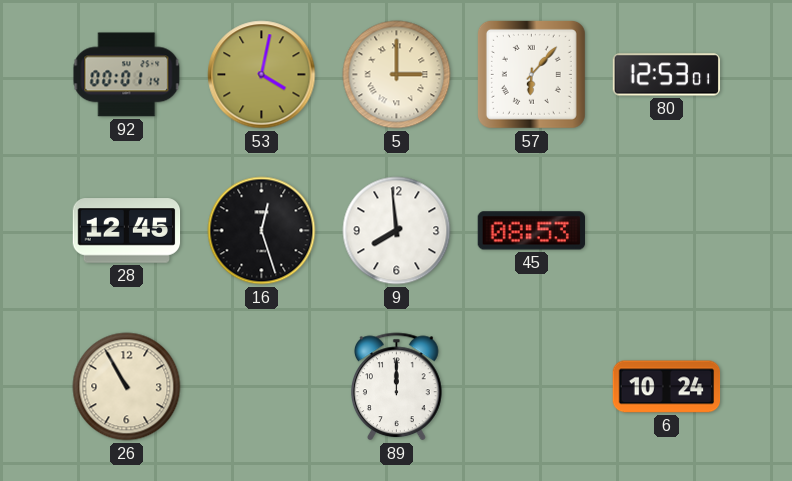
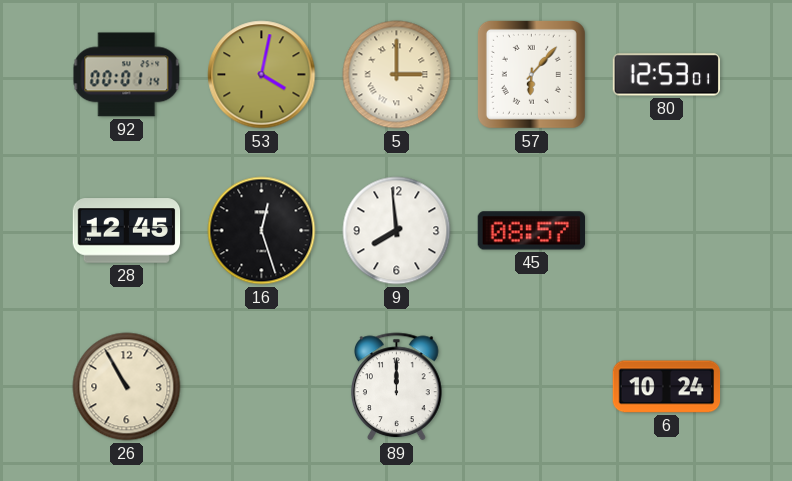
45: 08:53 -> 08:57 (531, 231)
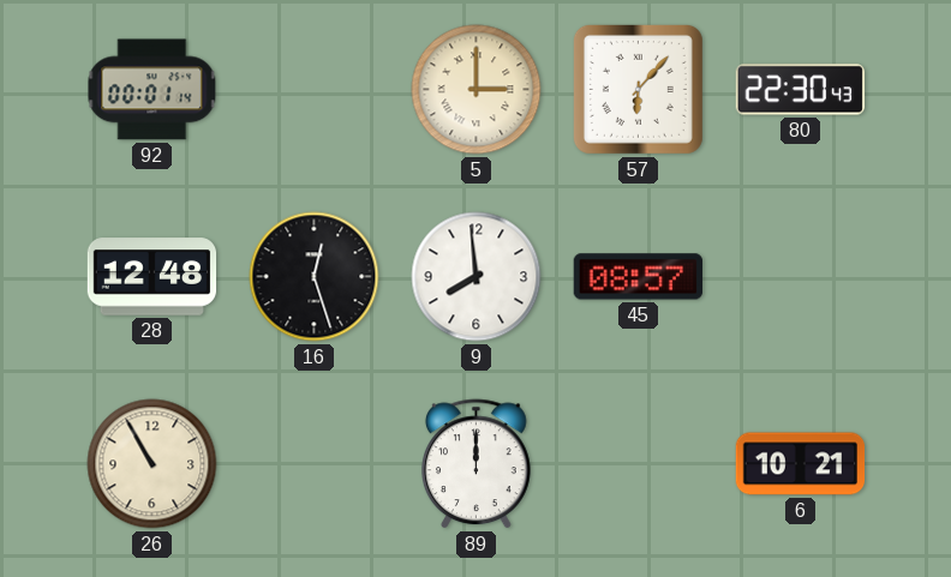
53: 4:02 -> none (262, 75)
80: 12:53 -> 22:30 (801, 90)
28: 12:45 -> 12:48 (152, 277)
6: 10:24 -> 10:21 (801, 464)
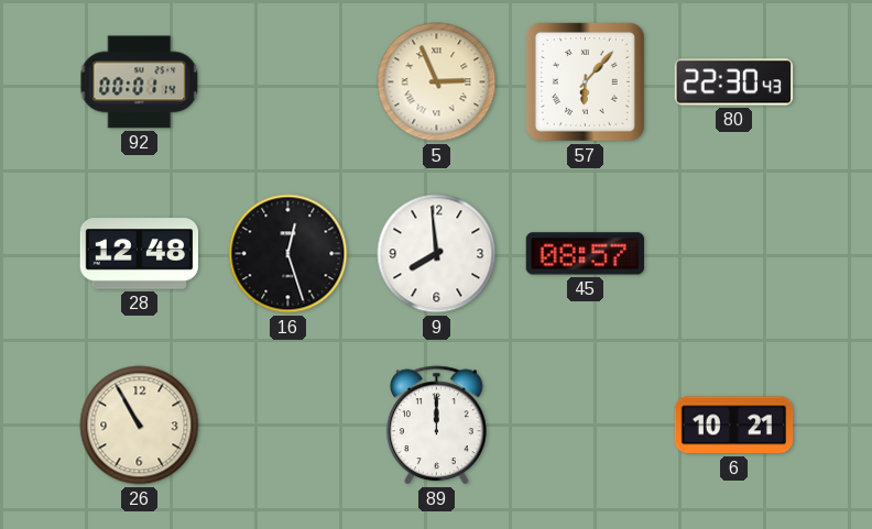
5: 3:00 -> 2:56 (437, 82)
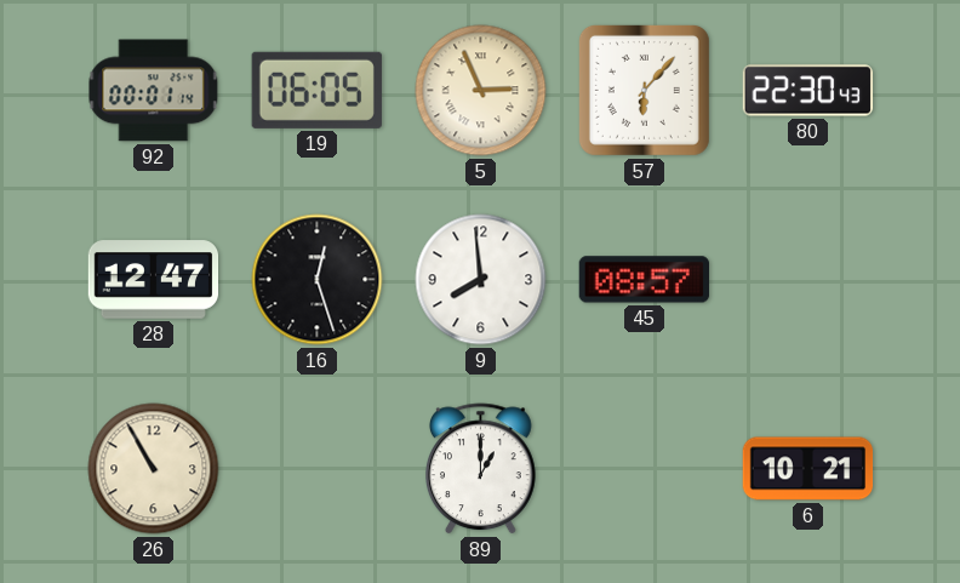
19: none -> 06:05 (316, 90)
28: 12:48 -> 12:47 (154, 280)
89: 12:00 -> 1:00 (481, 469)
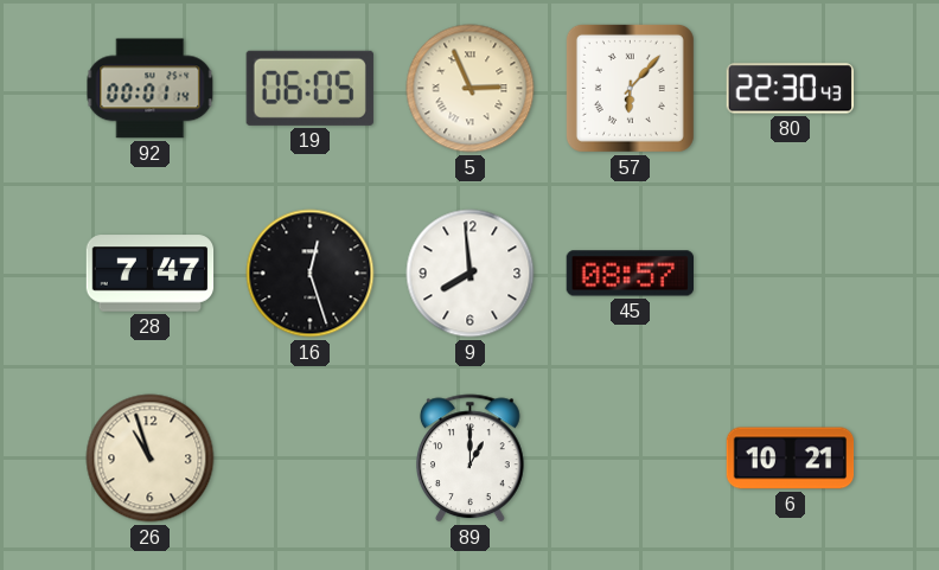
28: 12:47 -> 7:47 (151, 274)
26: 10:55 -> 10:57 (151, 459)
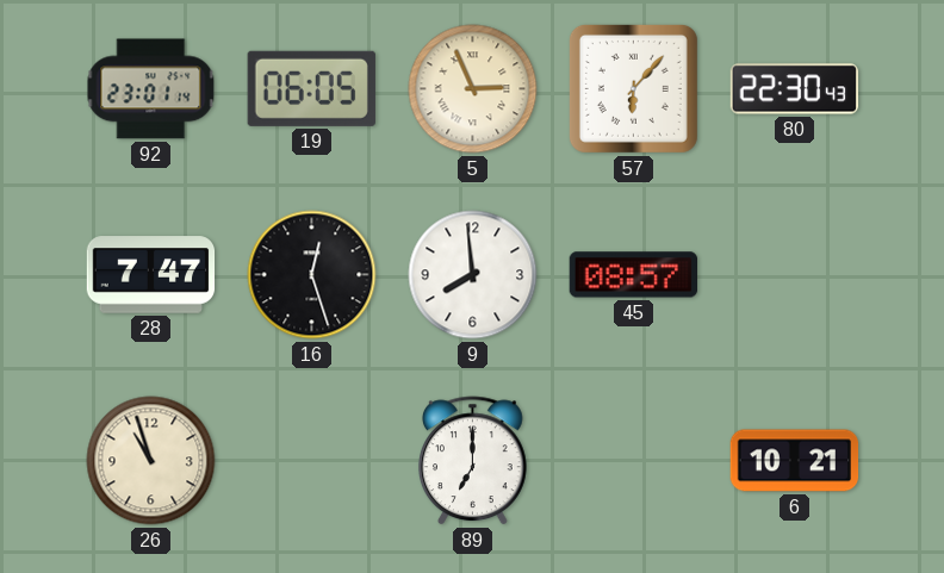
92: 00:01 -> 23:01 (151, 89)
89: 1:00 -> 7:00 (473, 461)
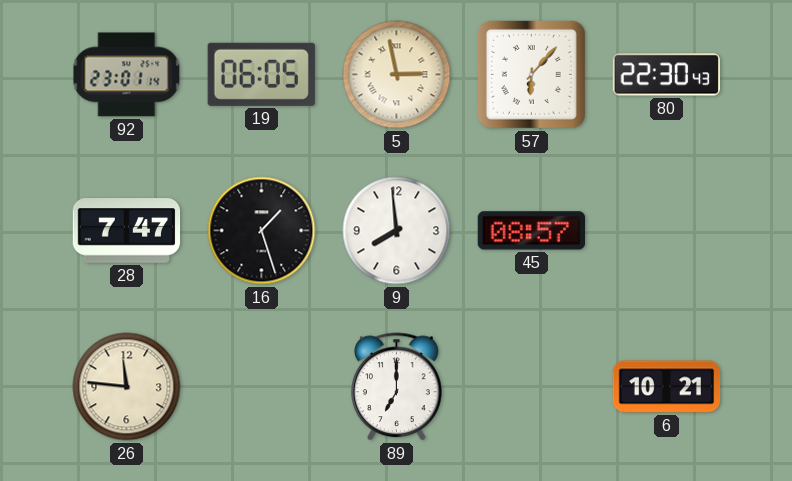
5: 2:56 -> 2:58 (397, 75)
16: 12:27 -> 1:27 (262, 231)
26: 10:57 -> 11:46 (127, 387)
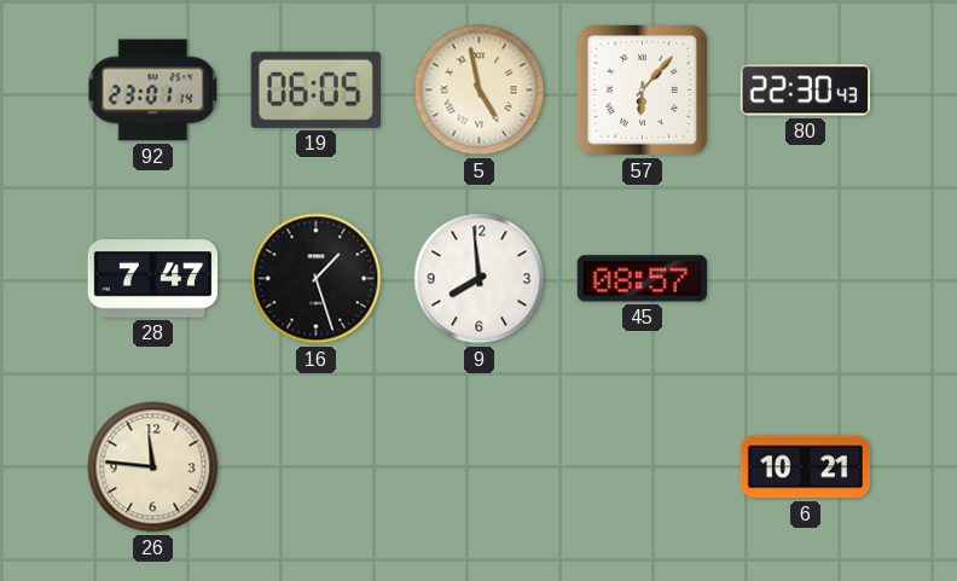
5: 2:58 -> 4:58 (480, 91)
89: 7:00 -> none (397, 387)
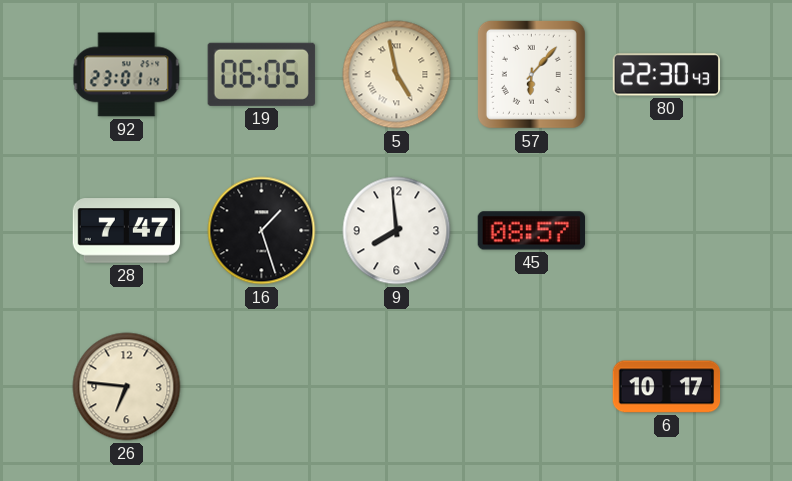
26: 11:46 -> 6:46 (127, 387)
6: 10:21 -> 10:17 (667, 387)
